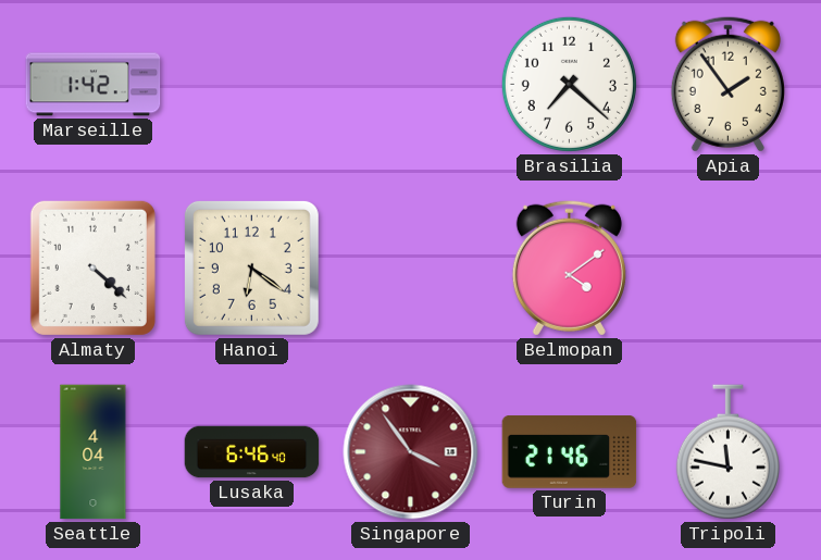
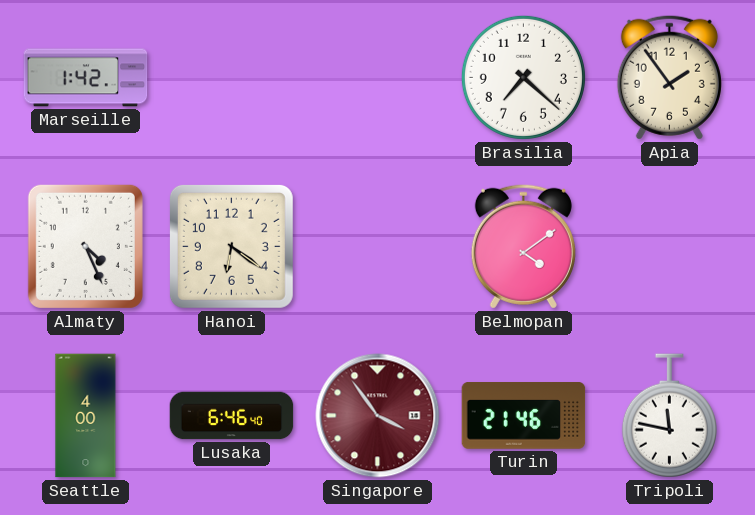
Almaty: 4:22 -> 4:26 (85, 246)
Seattle: 4:04 -> 4:00 (86, 416)
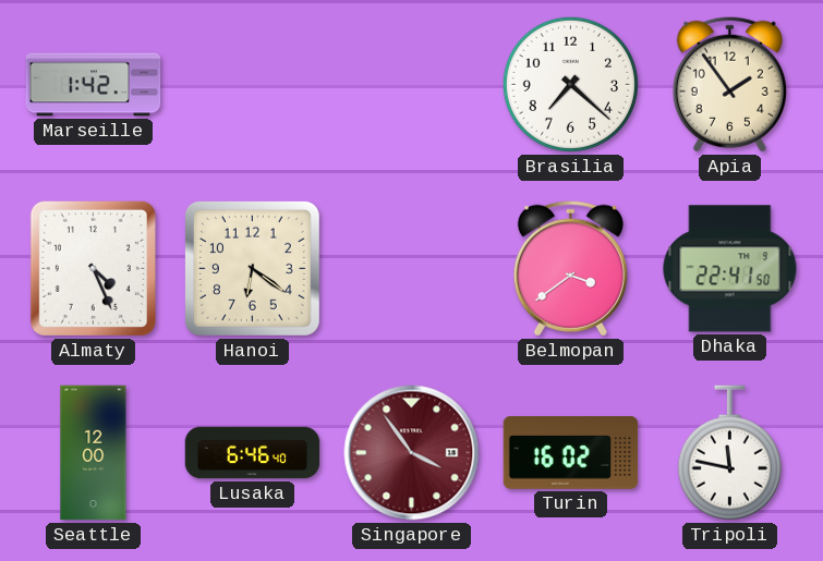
Belmopan: 4:09 -> 3:39 (570, 268)
Dhaka: none -> 22:41 (730, 269)
Seattle: 4:00 -> 12:00 (94, 453)
Turin: 21:46 -> 16:02 (571, 453)
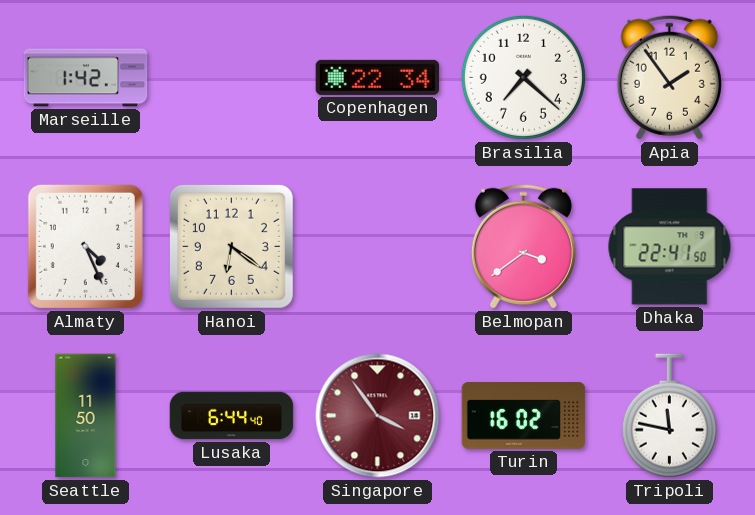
Copenhagen: none -> 22:34 (378, 77)
Seattle: 12:00 -> 11:50 (86, 416)
Lusaka: 6:46 -> 6:44 (232, 416)
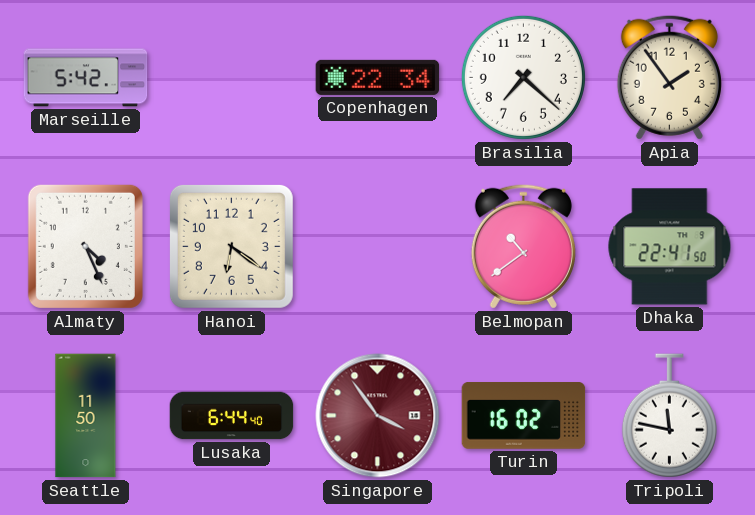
Marseille: 1:42 -> 5:42 (86, 78)
Belmopan: 3:39 -> 10:39 (523, 246)
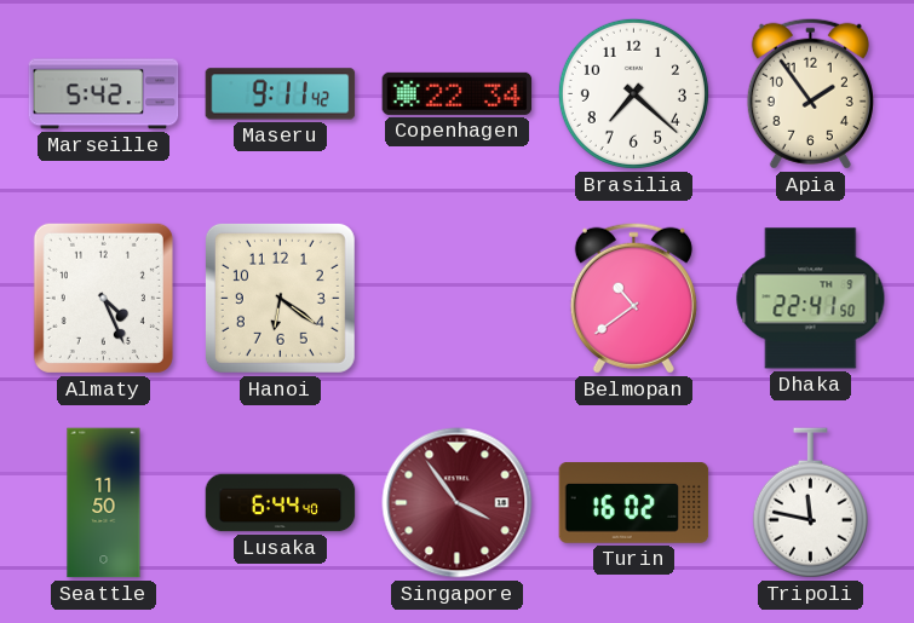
Maseru: none -> 9:11 (281, 94)
